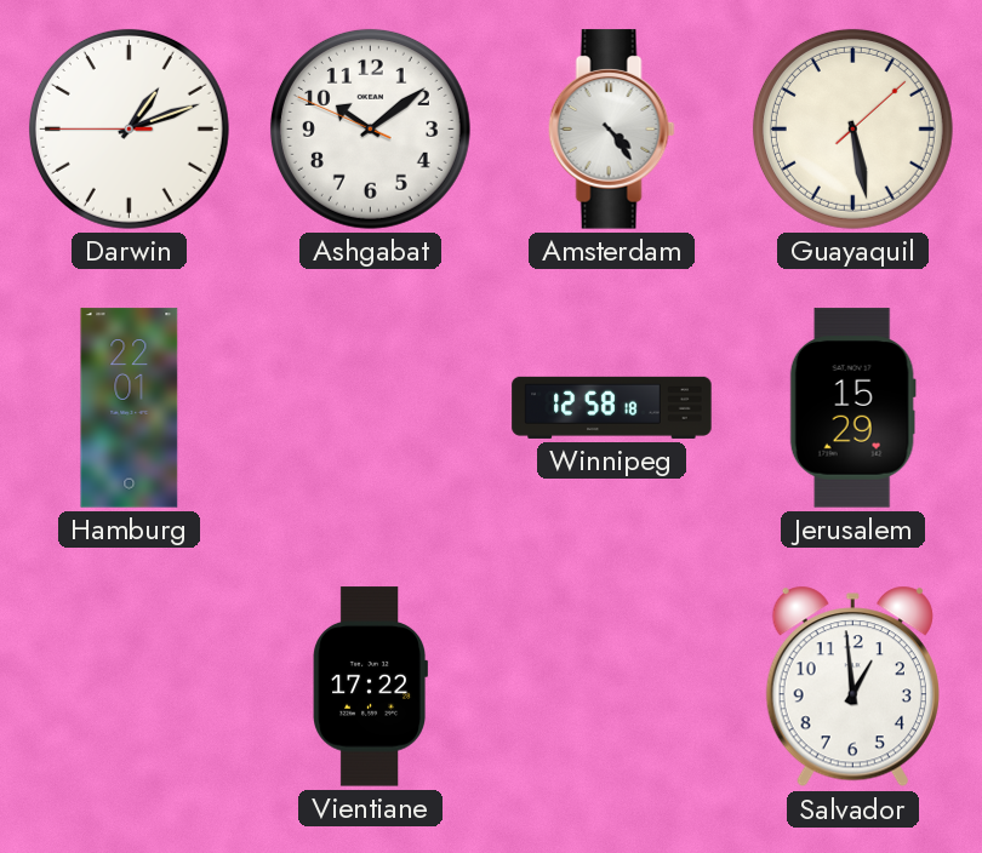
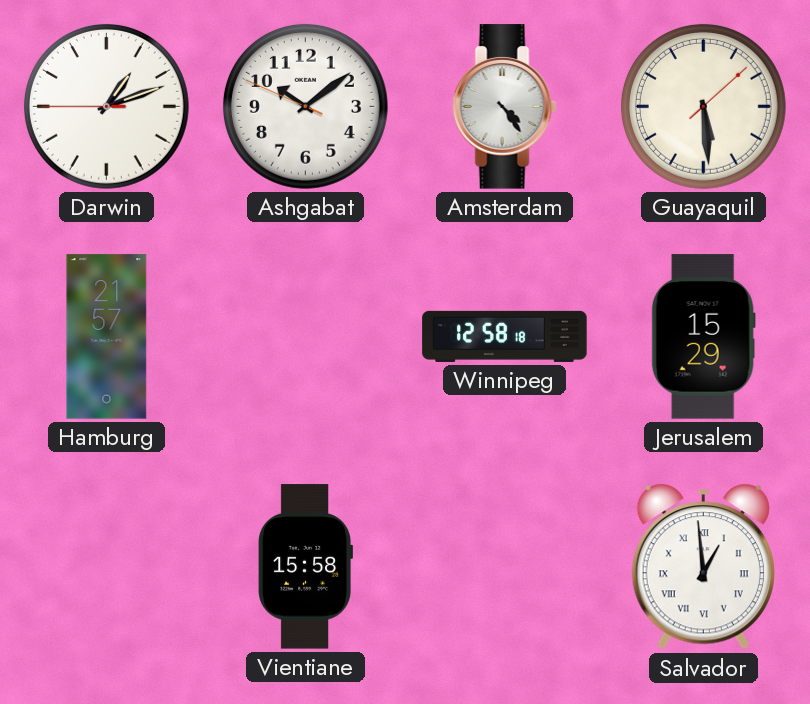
Guayaquil: 5:28 -> 5:29 (703, 106)
Hamburg: 22:01 -> 21:57 (107, 337)
Vientiane: 17:22 -> 15:58 (305, 567)
Salvador numerals: Arabic -> Roman (703, 567)
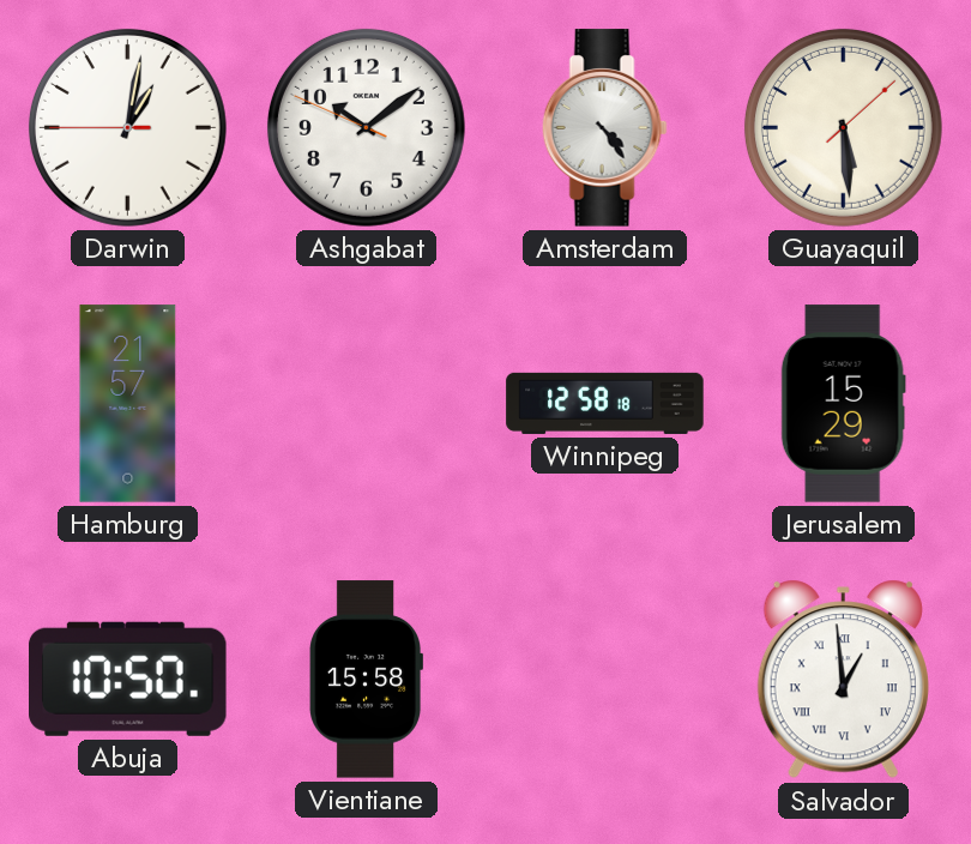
Darwin: 1:11 -> 1:01 (127, 127)
Abuja: none -> 10:50 (128, 679)
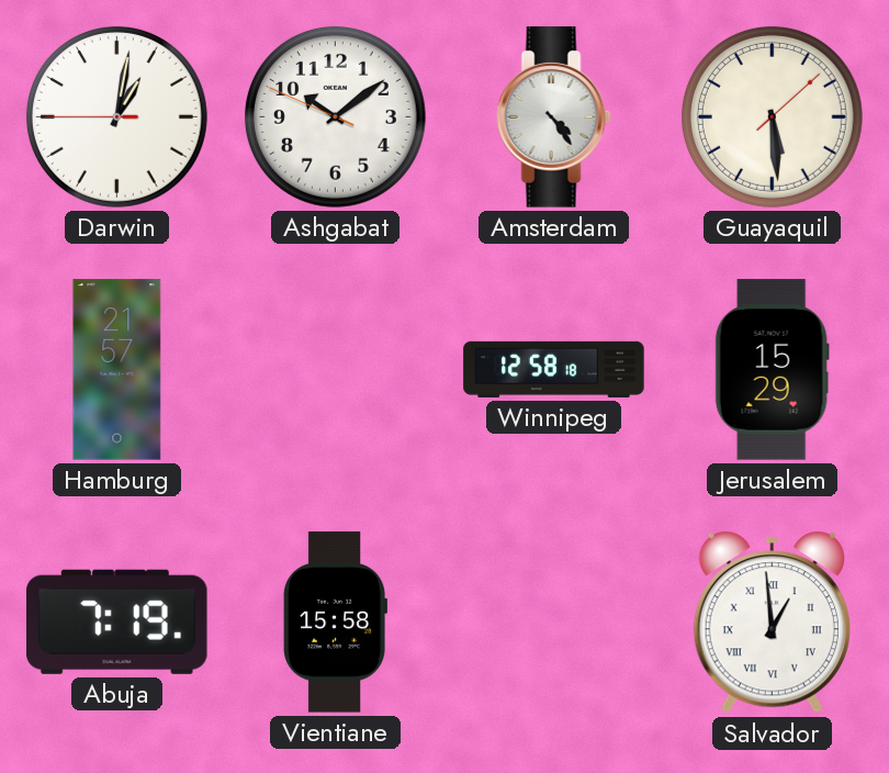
Abuja: 10:50 -> 7:19 (117, 621)
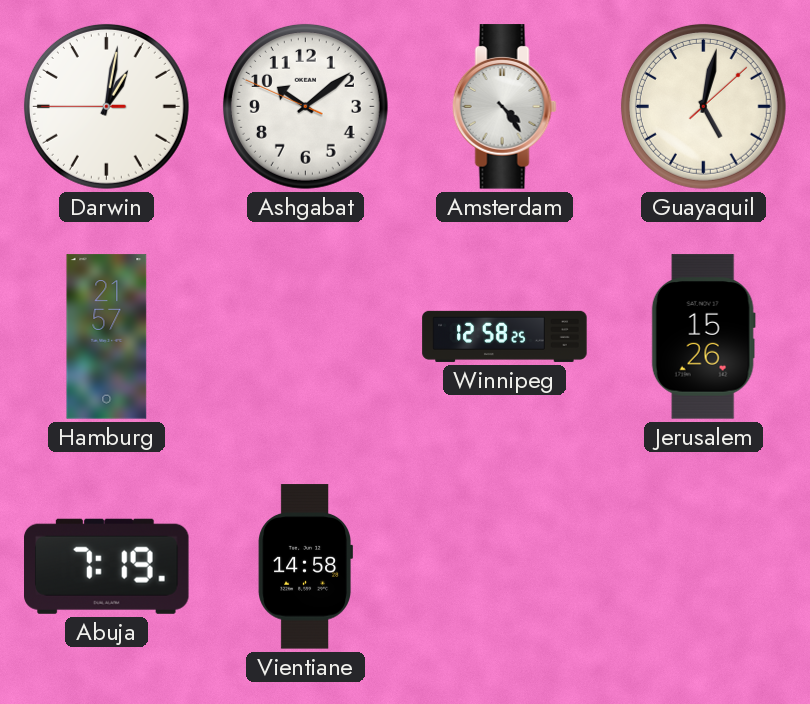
Guayaquil: 5:29 -> 5:02 (703, 106)
Winnipeg: 12:58:18 -> 12:58:25 (505, 336)
Jerusalem: 15:29 -> 15:26 (703, 337)
Vientiane: 15:58 -> 14:58 (305, 567)
Salvador: 12:59 -> none (772, 623)
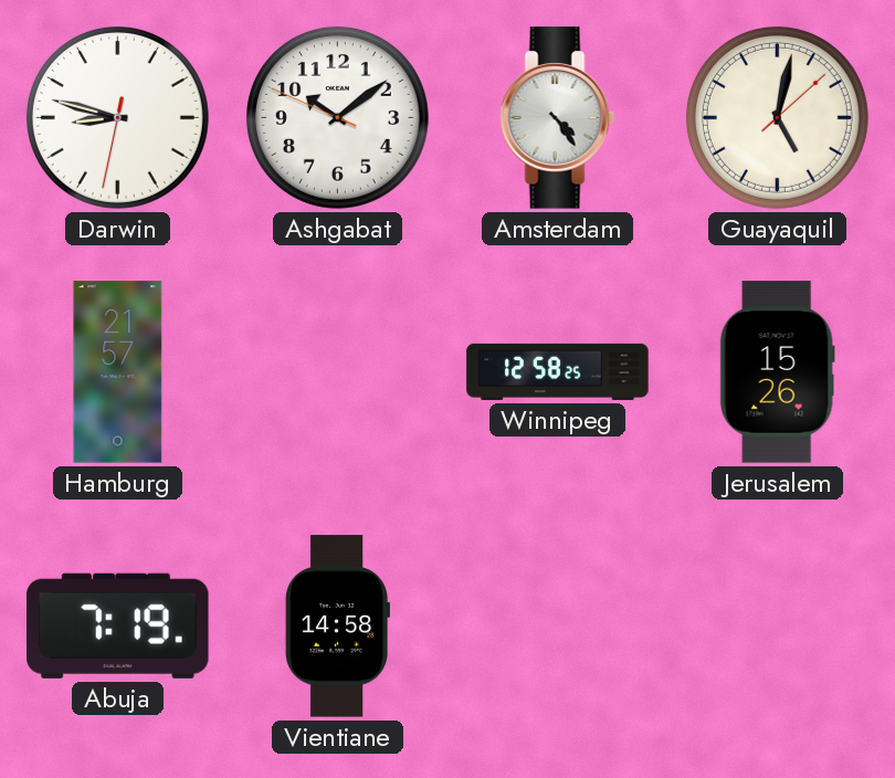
Darwin: 1:01 -> 8:47 (117, 117)
